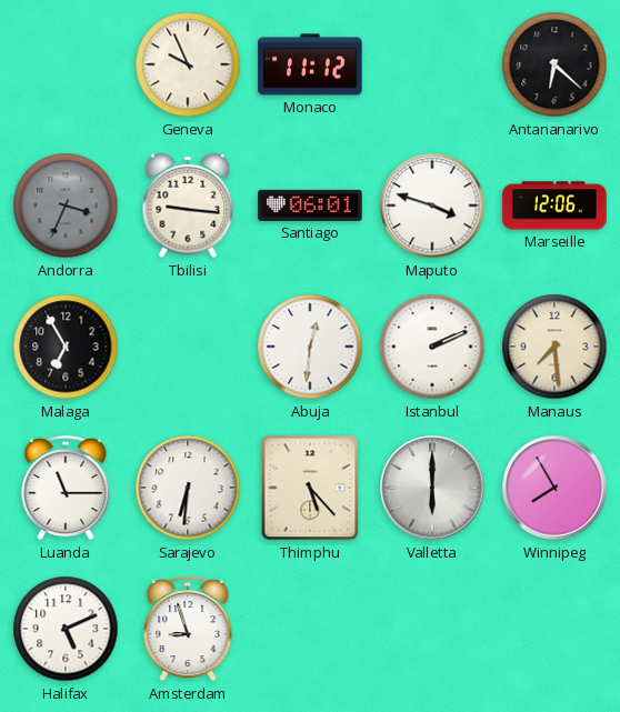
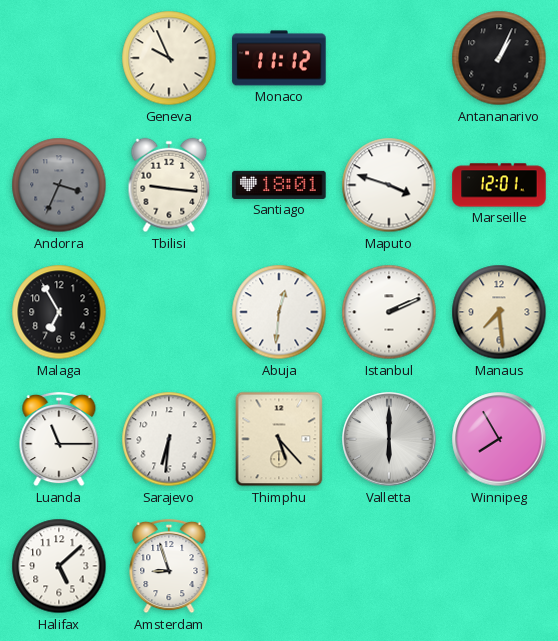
Antananarivo: 6:22 -> 1:04 (499, 58)
Santiago: 06:01 -> 18:01 (279, 185)
Marseille: 12:06 -> 12:01 (499, 185)
Halifax: 5:11 -> 5:08 (59, 566)
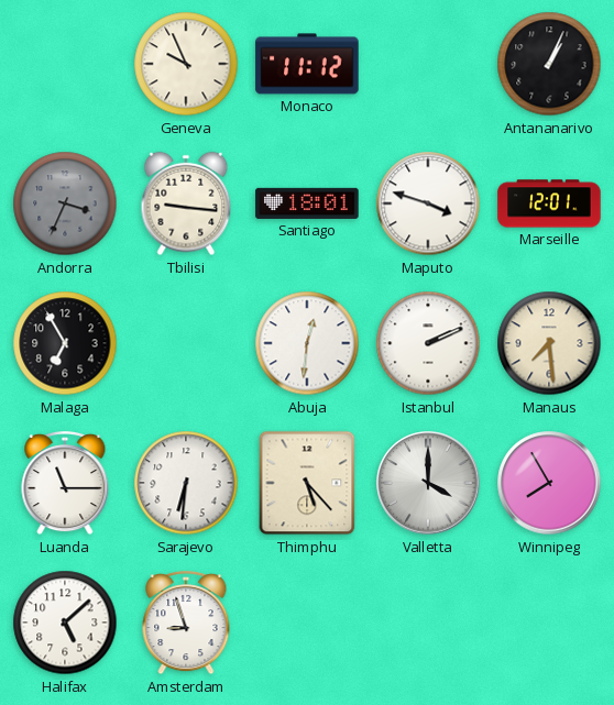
Valletta: 6:00 -> 4:00 (428, 483)
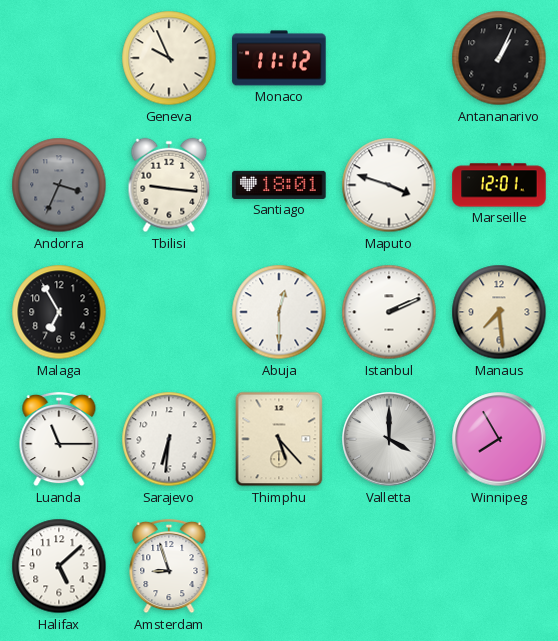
Abuja: 12:31 -> 12:30 (279, 312)
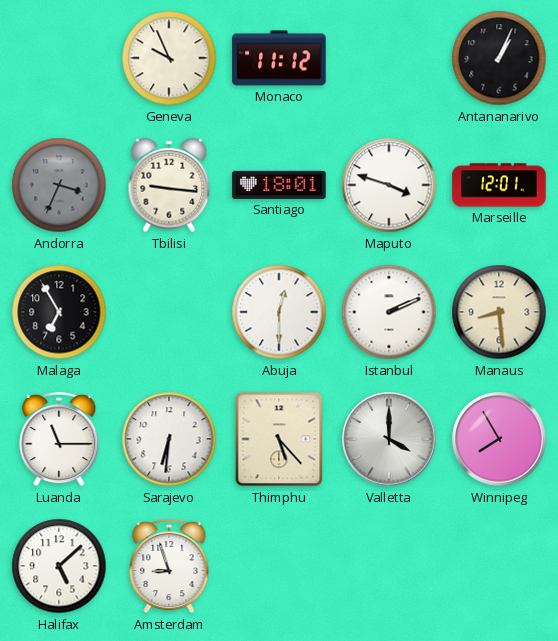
Manaus: 7:29 -> 8:29 (499, 312)
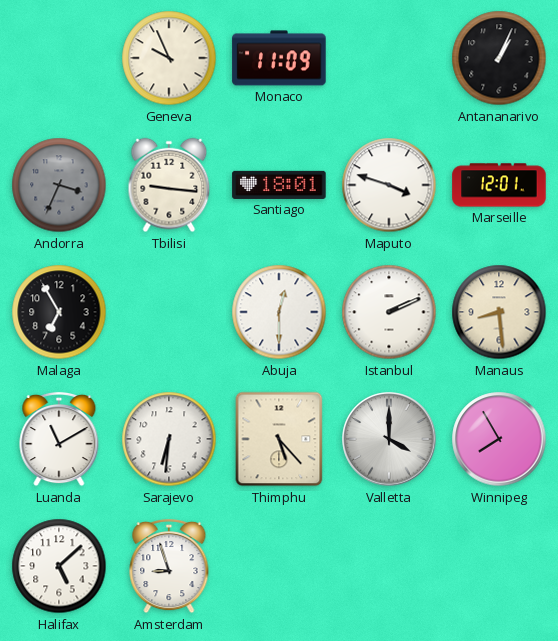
Monaco: 11:12 -> 11:09 (279, 58)
Luanda: 11:15 -> 11:10 (59, 439)
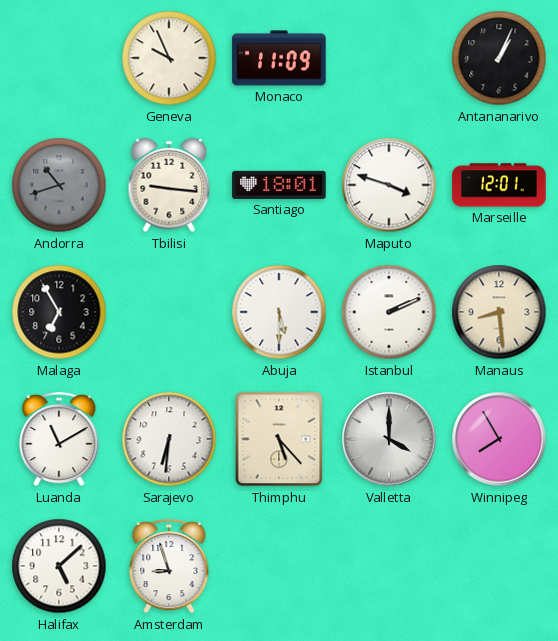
Andorra: 3:34 -> 10:42 (59, 185)
Abuja: 12:30 -> 5:30 (279, 312)
